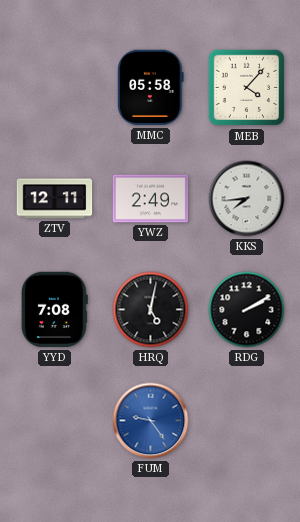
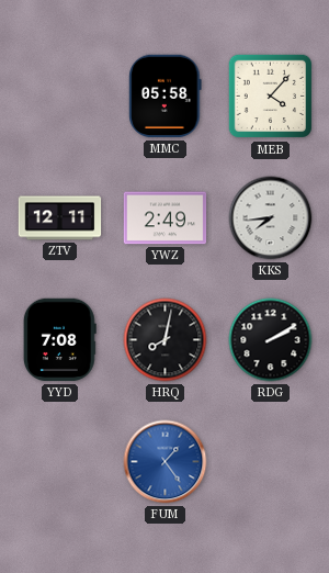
HRQ: 5:02 -> 8:02 (166, 340)
FUM: 9:24 -> 1:24 (166, 462)
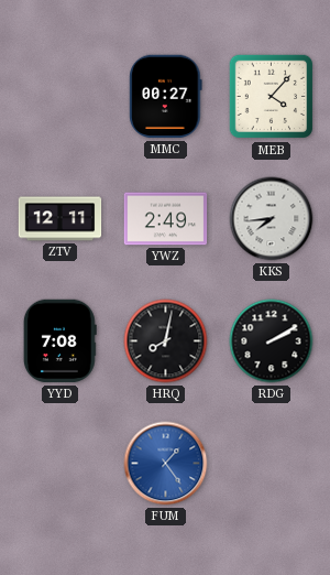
MMC: 05:58 -> 00:27 (166, 97)
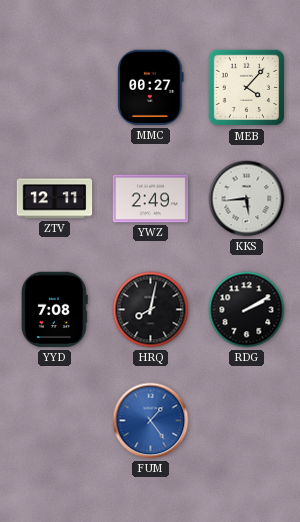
KKS: 7:44 -> 5:44 (247, 199)
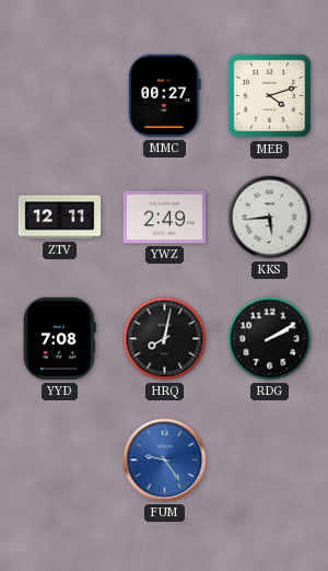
MEB: 4:07 -> 4:12 (270, 96)
FUM: 1:24 -> 9:24 (165, 461)
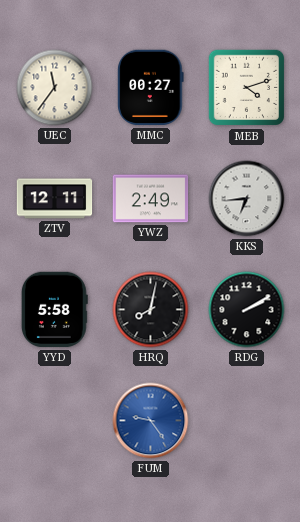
UEC: none -> 11:36 (55, 88)
KKS: 5:44 -> 6:44 (247, 199)
YYD: 7:08 -> 5:58 (54, 310)
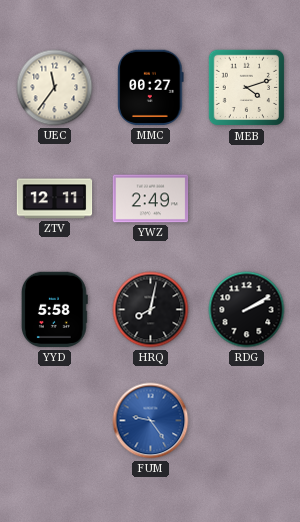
KKS: 6:44 -> none (247, 199)
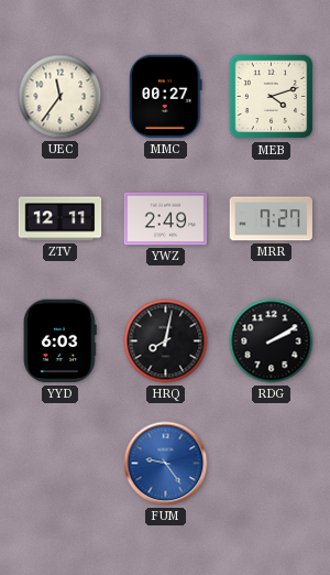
MRR: none -> 7:27 (271, 219)
YYD: 5:58 -> 6:03 (59, 341)
